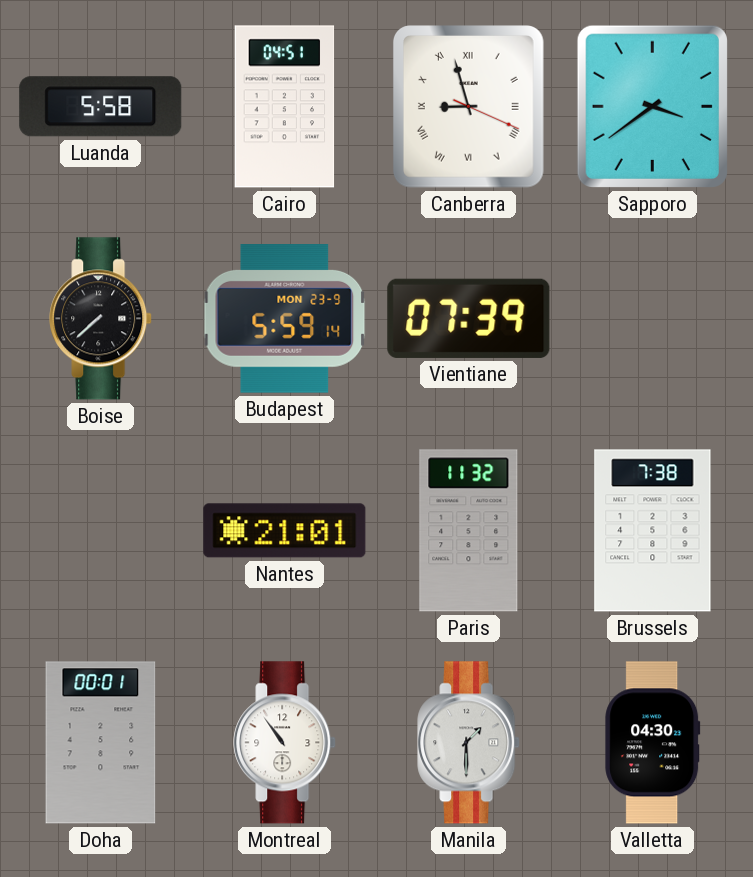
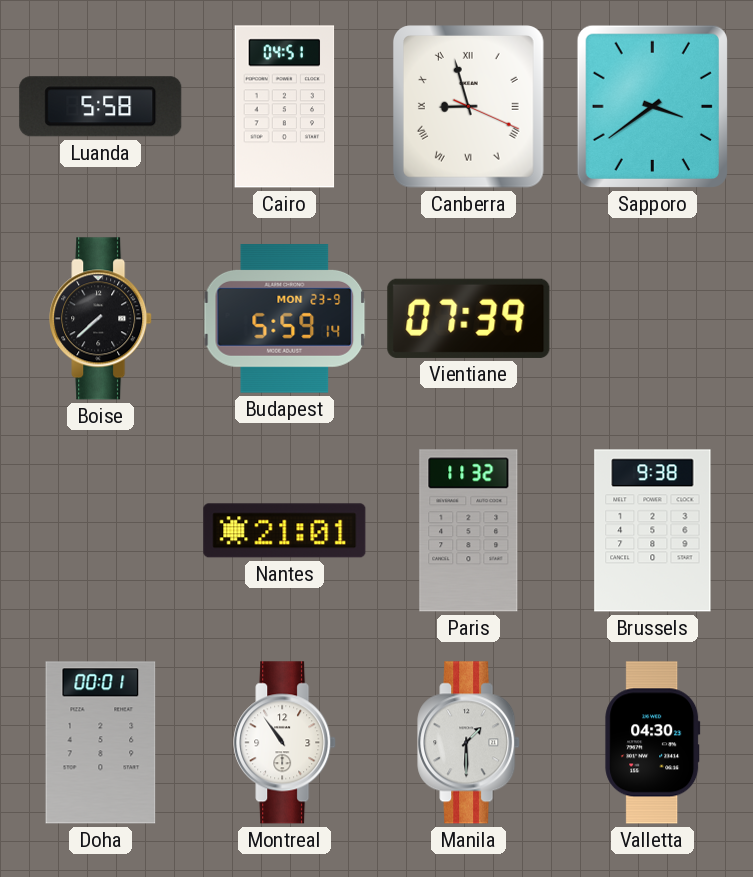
Brussels: 7:38 -> 9:38 (653, 531)
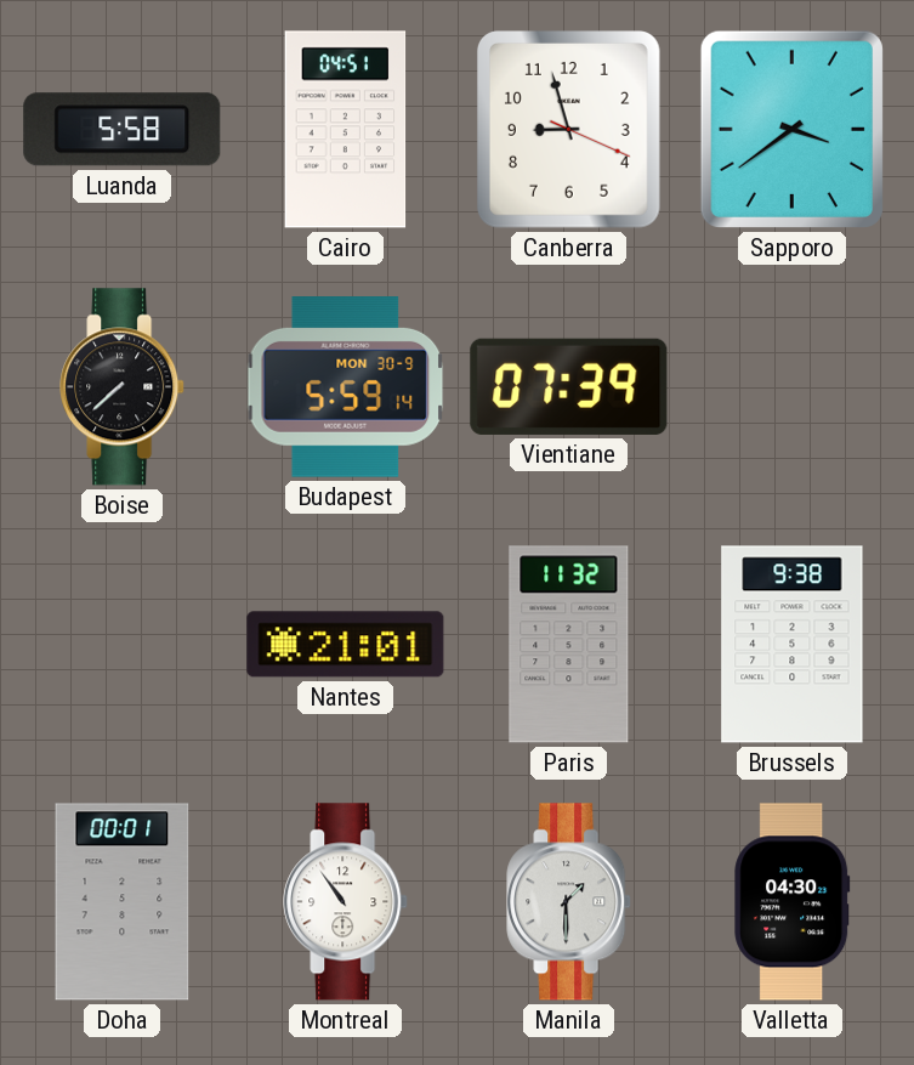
Canberra numerals: Roman -> Arabic (568, 130)
Budapest date: MON 23-9 -> MON 30-9 (346, 387)
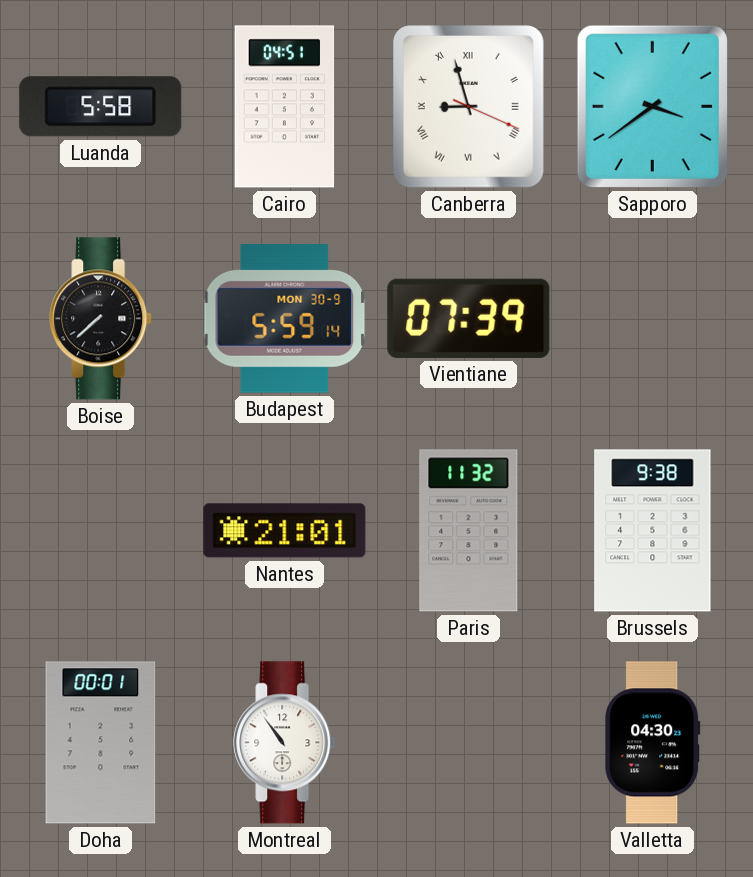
Canberra numerals: Arabic -> Roman (468, 107)
Manila: 1:30 -> none (569, 902)
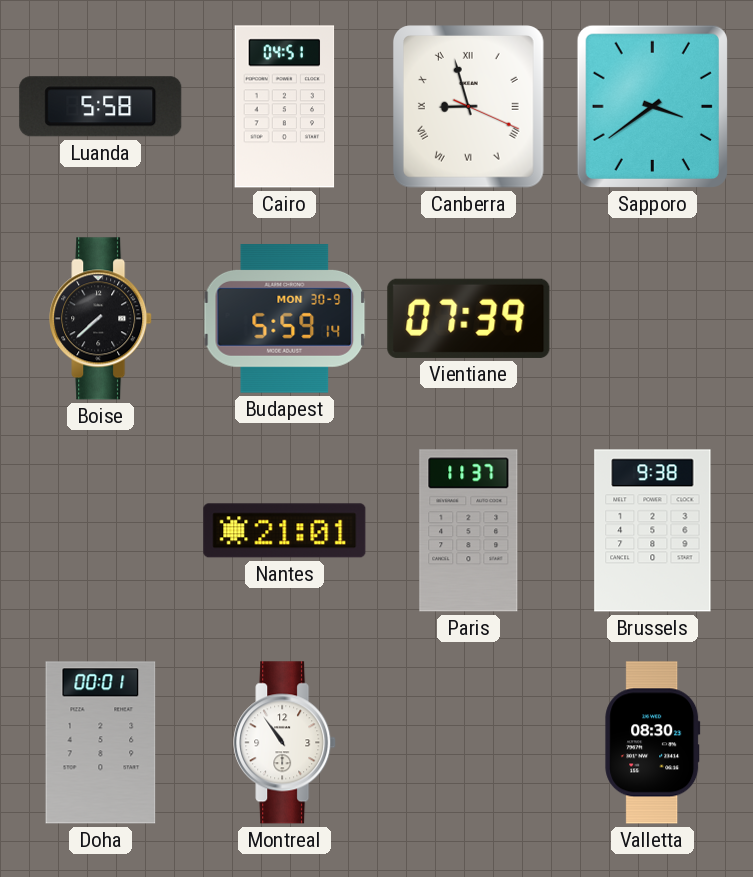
Paris: 11:32 -> 11:37 (469, 531)
Valletta: 04:30 -> 08:30 (653, 743)
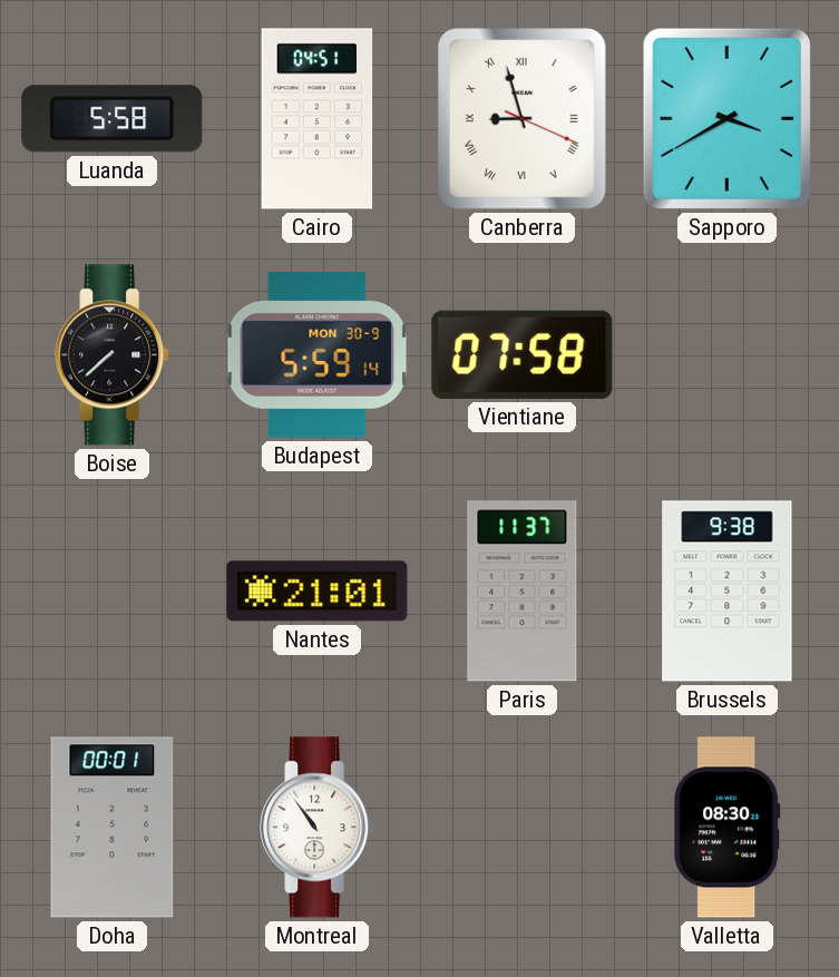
Sapporo: 3:39 -> 3:40 (726, 118)
Vientiane: 07:39 -> 07:58 (523, 354)
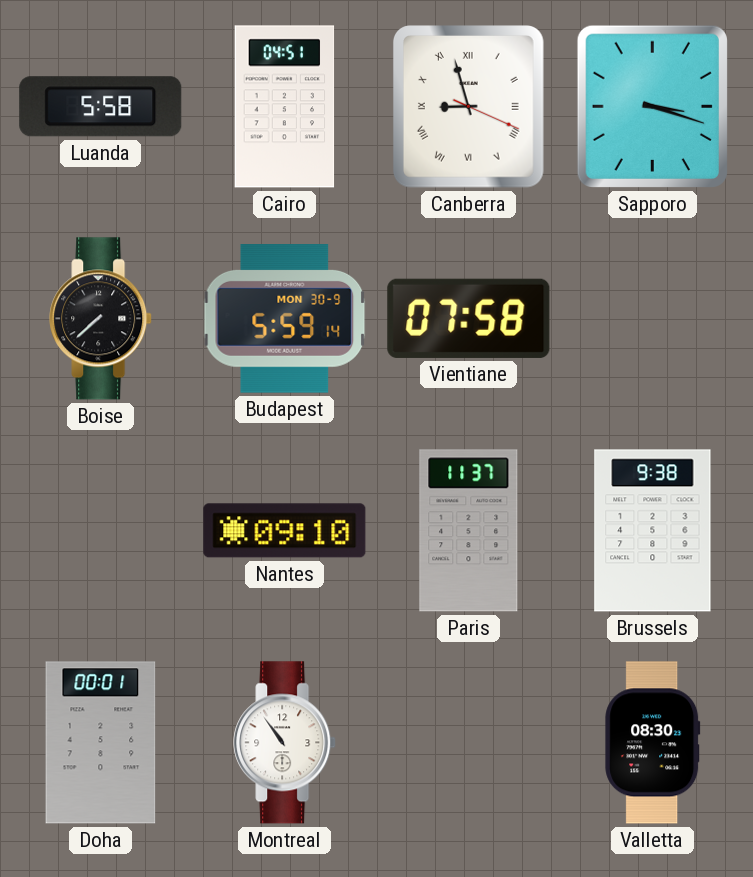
Sapporo: 3:40 -> 3:18 (652, 106)
Nantes: 21:01 -> 09:10 (285, 531)
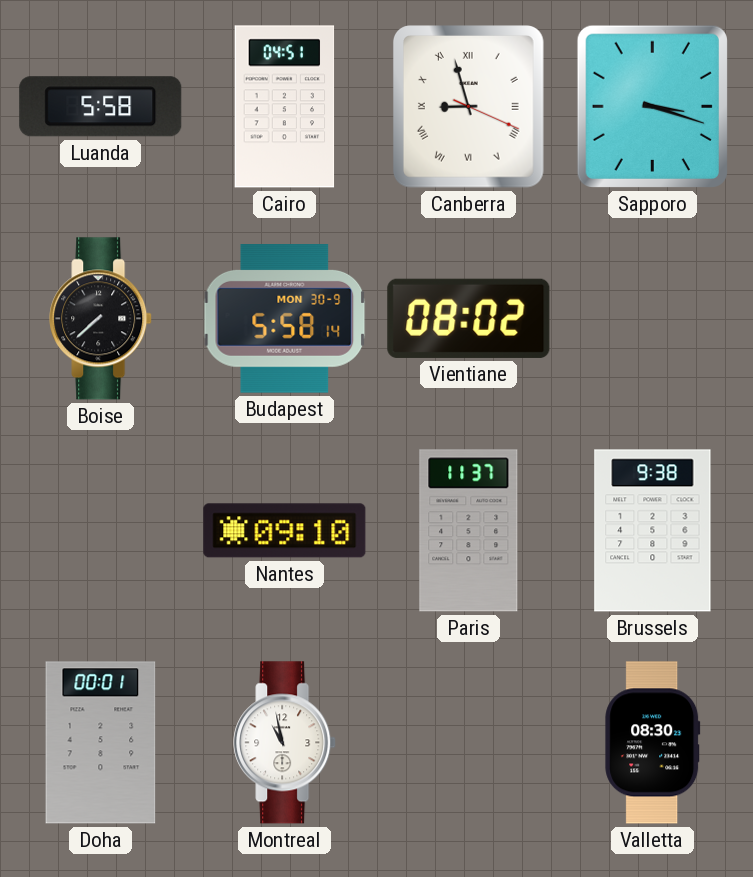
Budapest: 5:59 -> 5:58 (285, 319)
Vientiane: 07:58 -> 08:02 (469, 318)
Montreal: 10:54 -> 10:58 (285, 743)
